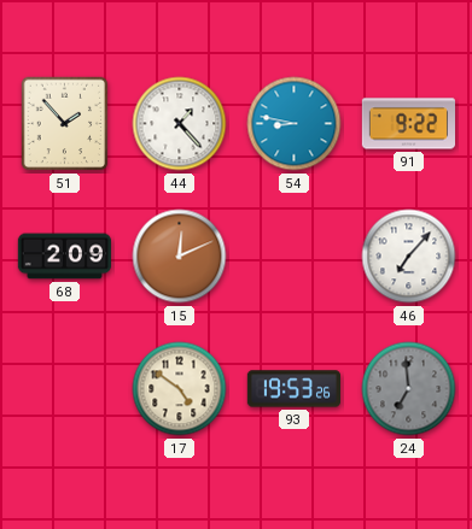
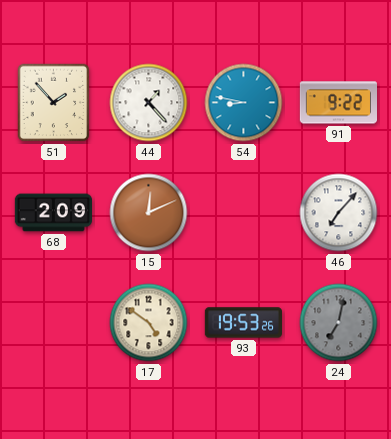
24: 6:59 -> 7:02 (339, 323)
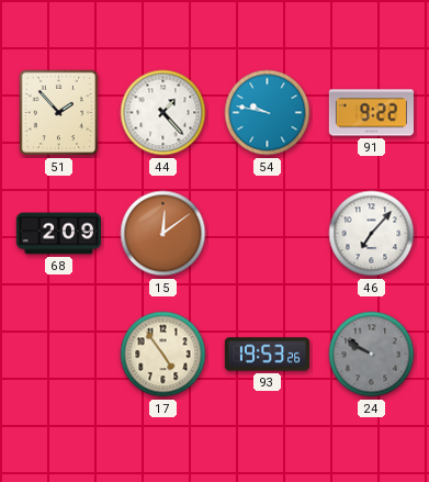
54: 8:47 -> 9:47 (268, 113)
15: 12:11 -> 12:09 (163, 234)
17: 4:51 -> 4:54 (163, 355)
24: 7:02 -> 9:50 (372, 355)
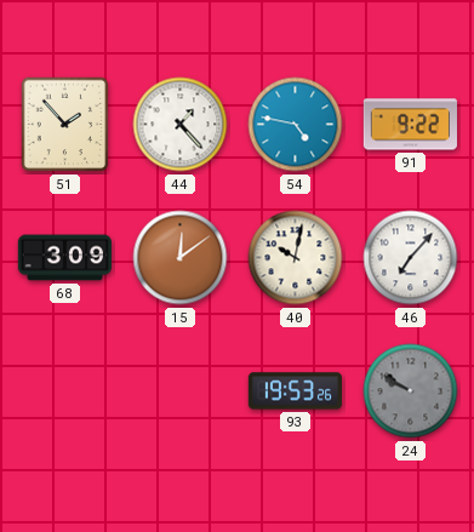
54: 9:47 -> 4:47 (296, 125)
68: 2:09 -> 3:09 (64, 258)
40: none -> 10:02 (296, 258)
17: 4:54 -> none (163, 355)
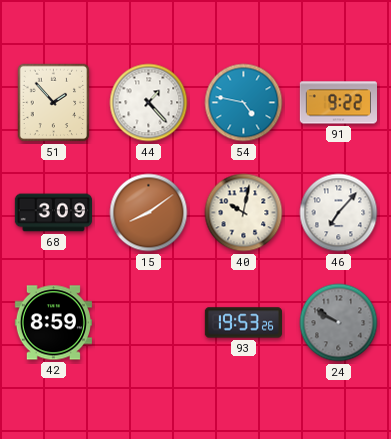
15: 12:09 -> 8:09 (149, 213)
42: none -> 8:59 (53, 323)
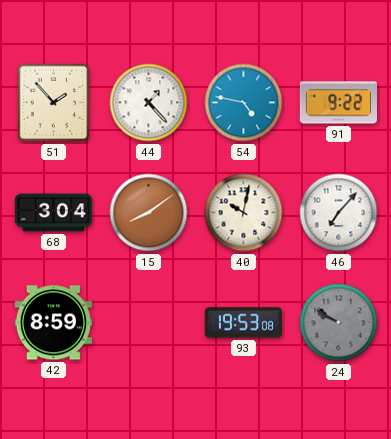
68: 3:09 -> 3:04 (53, 213)
93: 19:53:26 -> 19:53:08 (243, 323)
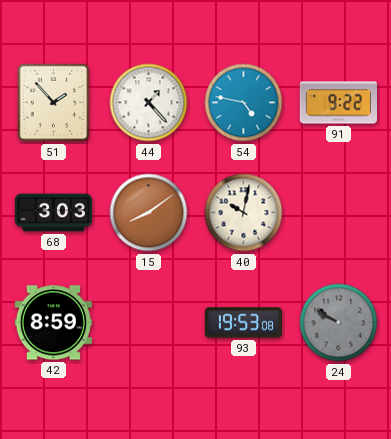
68: 3:04 -> 3:03 (53, 213)
46: 7:07 -> none (339, 213)
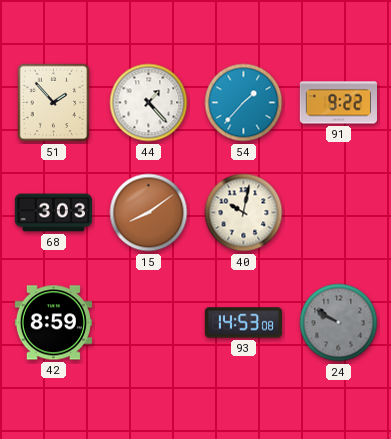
54: 4:47 -> 1:37 (244, 103)
93: 19:53 -> 14:53 (243, 323)
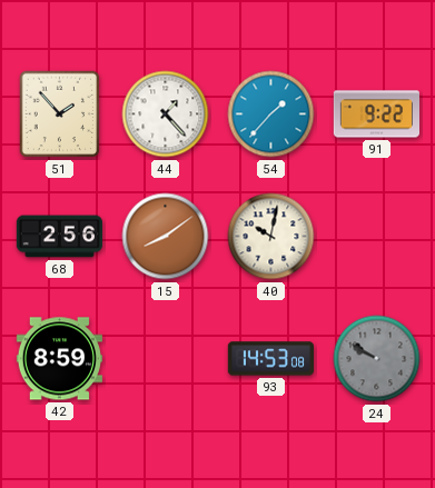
68: 3:03 -> 2:56 (59, 237)
